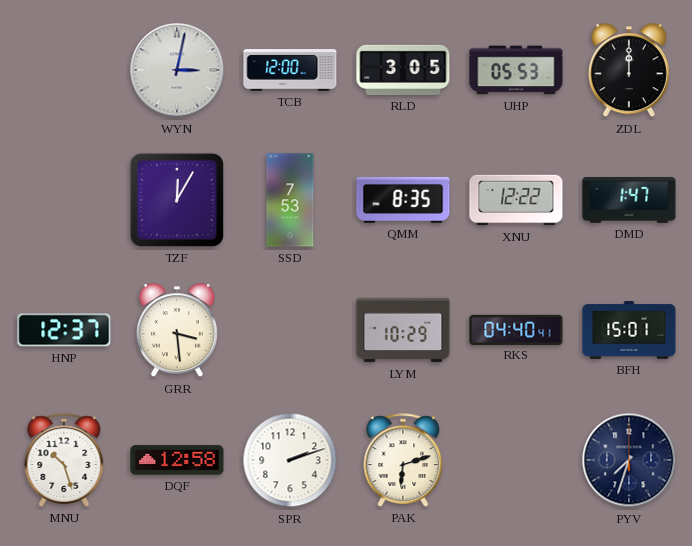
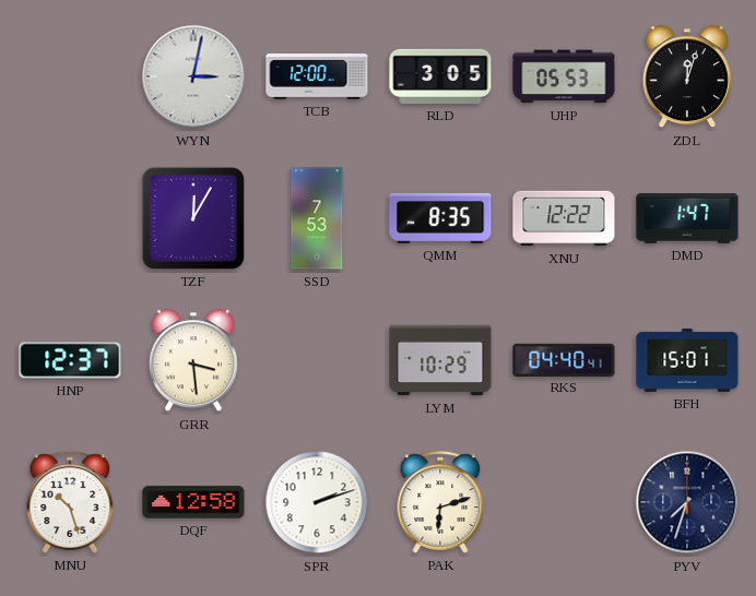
ZDL: 12:00 -> 12:03 (687, 78)
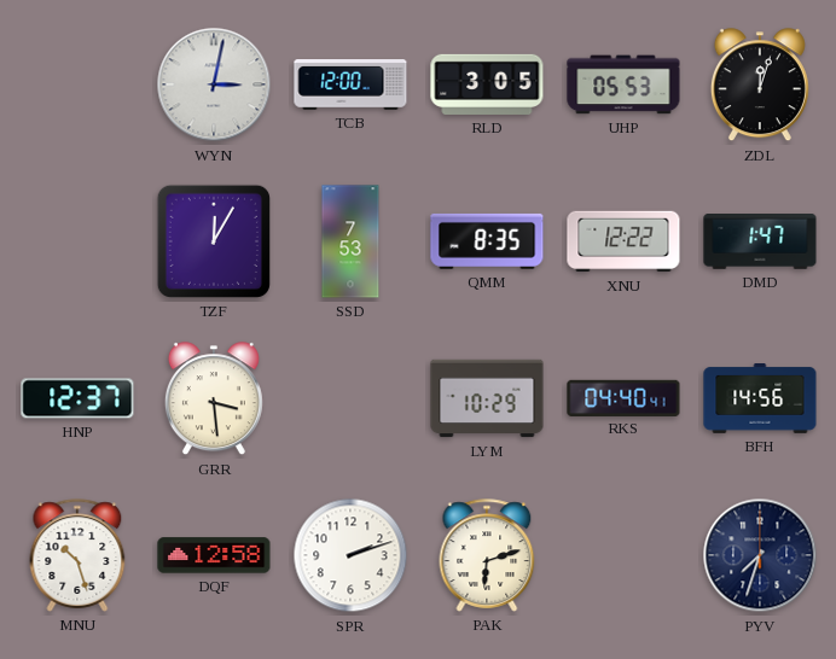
BFH: 15:01 -> 14:56 (760, 400)
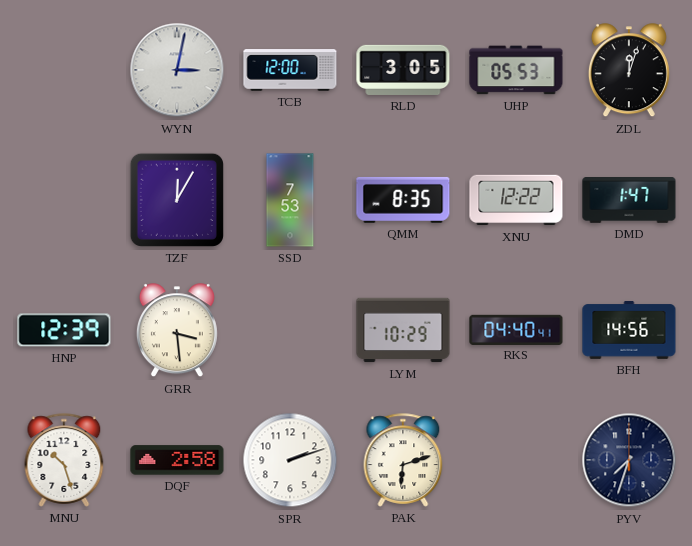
HNP: 12:37 -> 12:39 (64, 330)
DQF: 12:58 -> 2:58 (177, 460)
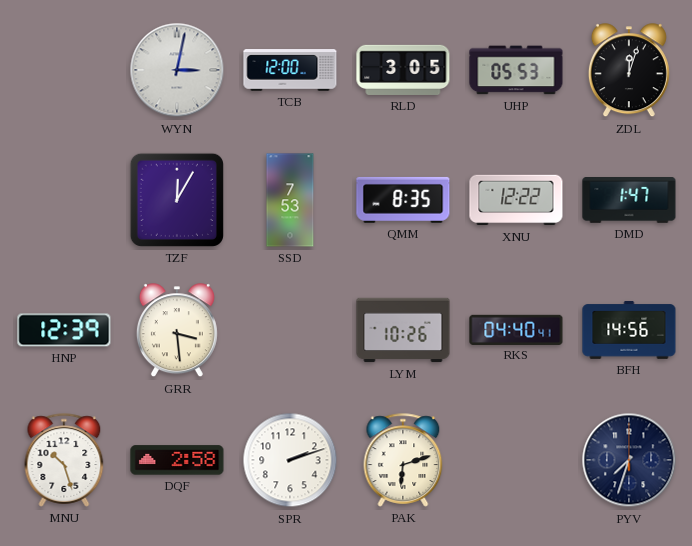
LYM: 10:29 -> 10:26 (403, 330)
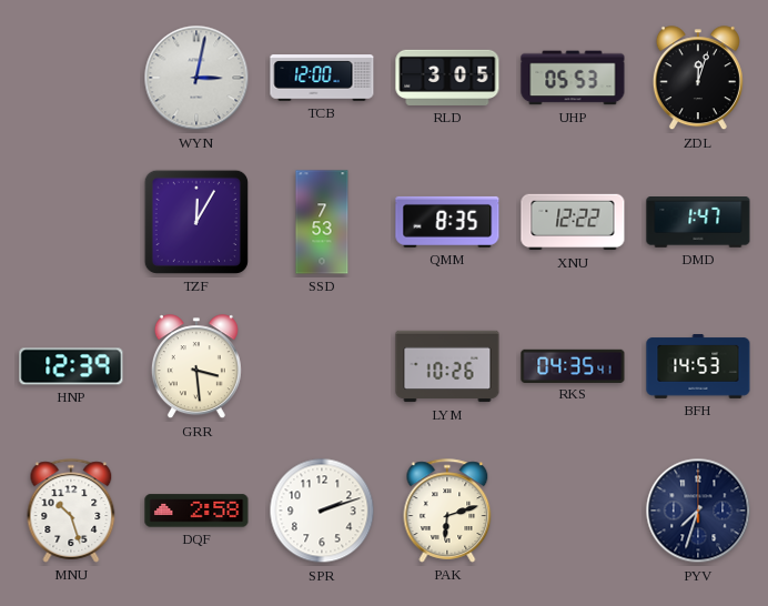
RKS: 04:40 -> 04:35 (573, 365)
BFH: 14:56 -> 14:53 (698, 367)
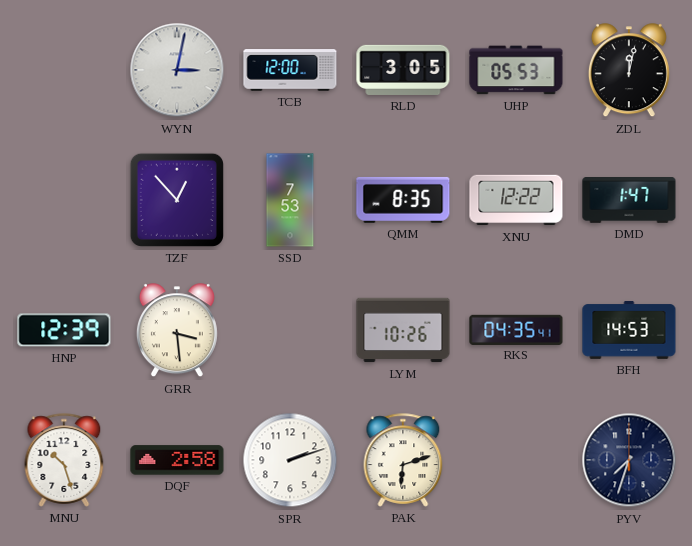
ZDL: 12:03 -> 12:02 (629, 71)
TZF: 12:05 -> 12:53 (177, 200)
